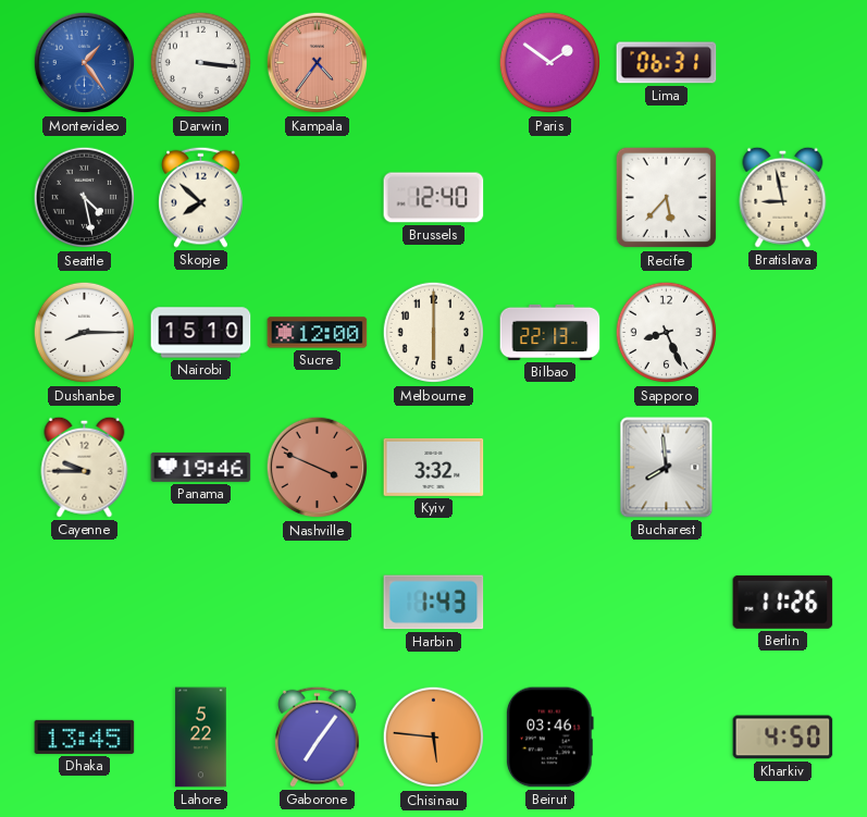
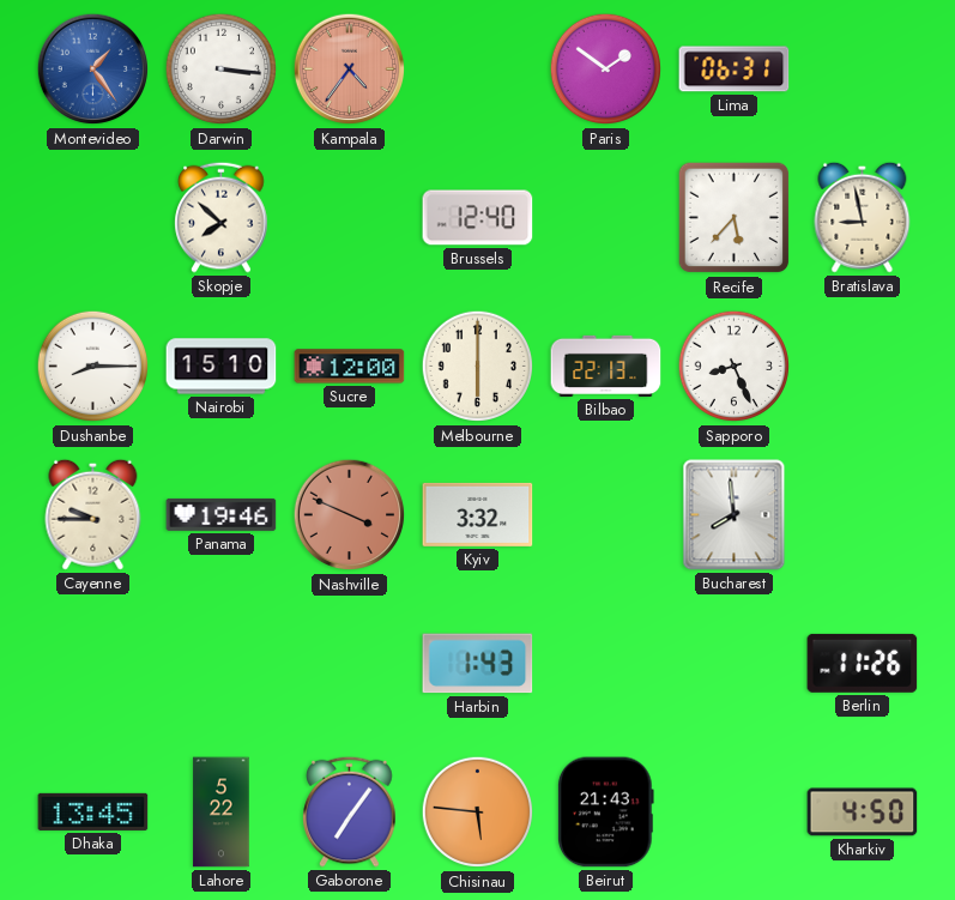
Seattle: 4:28 -> none (85, 198)
Beirut: 03:46 -> 21:43 (605, 813)
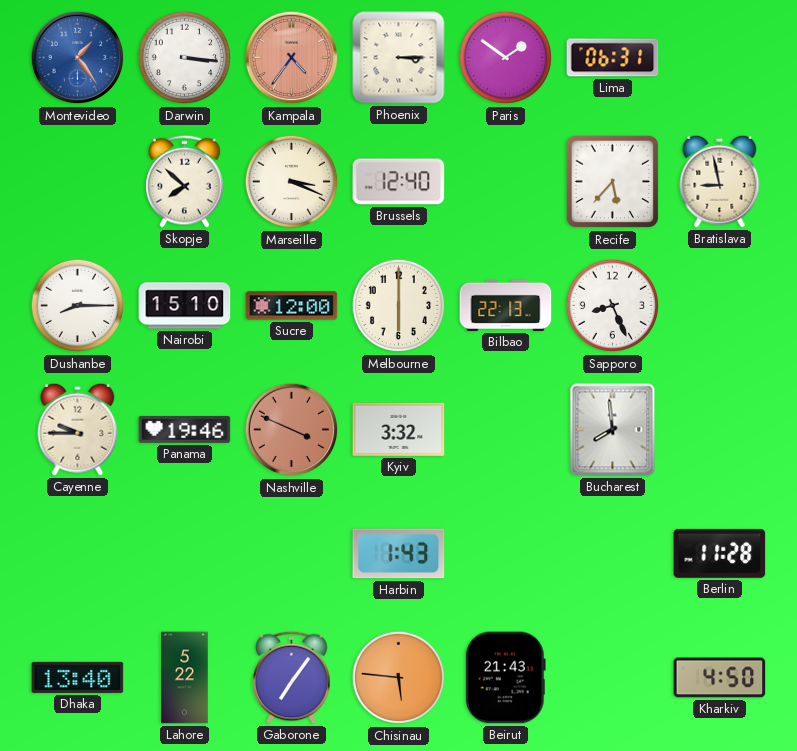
Phoenix: none -> 3:15 (399, 58)
Marseille: none -> 3:19 (292, 182)
Berlin: 11:26 -> 11:28 (720, 553)
Dhaka: 13:45 -> 13:40 (78, 677)
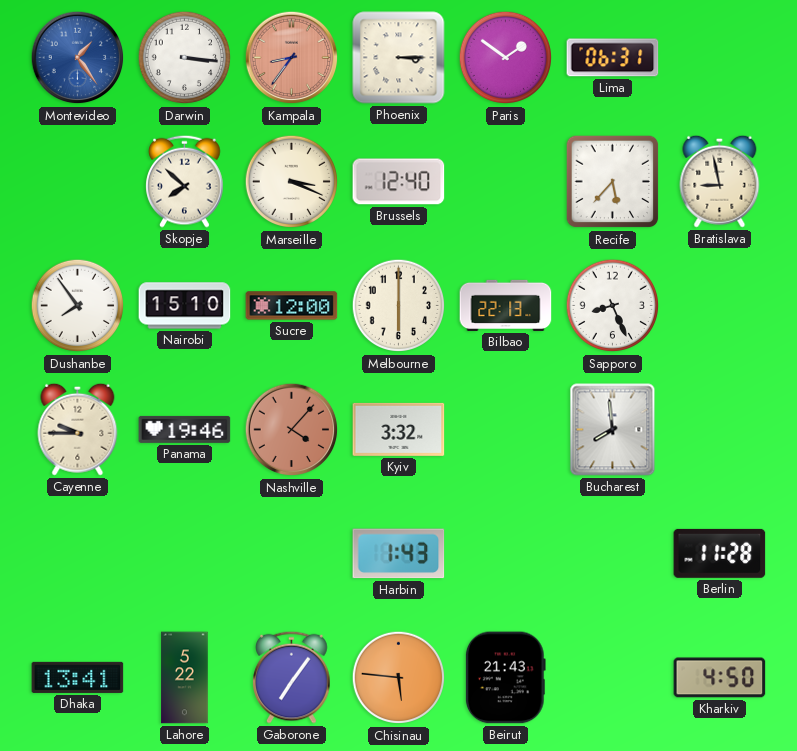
Kampala: 4:36 -> 8:36 (292, 58)
Dushanbe: 8:15 -> 7:54 (78, 306)
Nashville: 3:49 -> 4:07 (292, 430)
Dhaka: 13:40 -> 13:41 (78, 677)
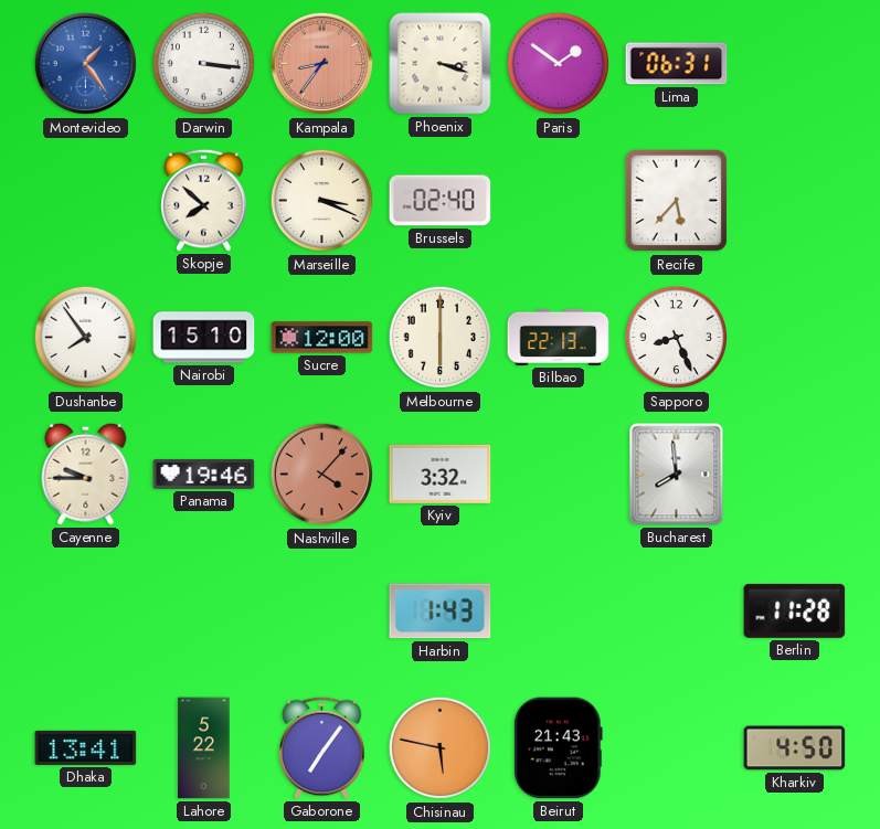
Phoenix: 3:15 -> 3:18 (441, 64)
Brussels: 12:40 -> 02:40 (441, 201)
Bratislava: 8:58 -> none (720, 181)
Chisinau: 5:46 -> 5:47 (441, 748)
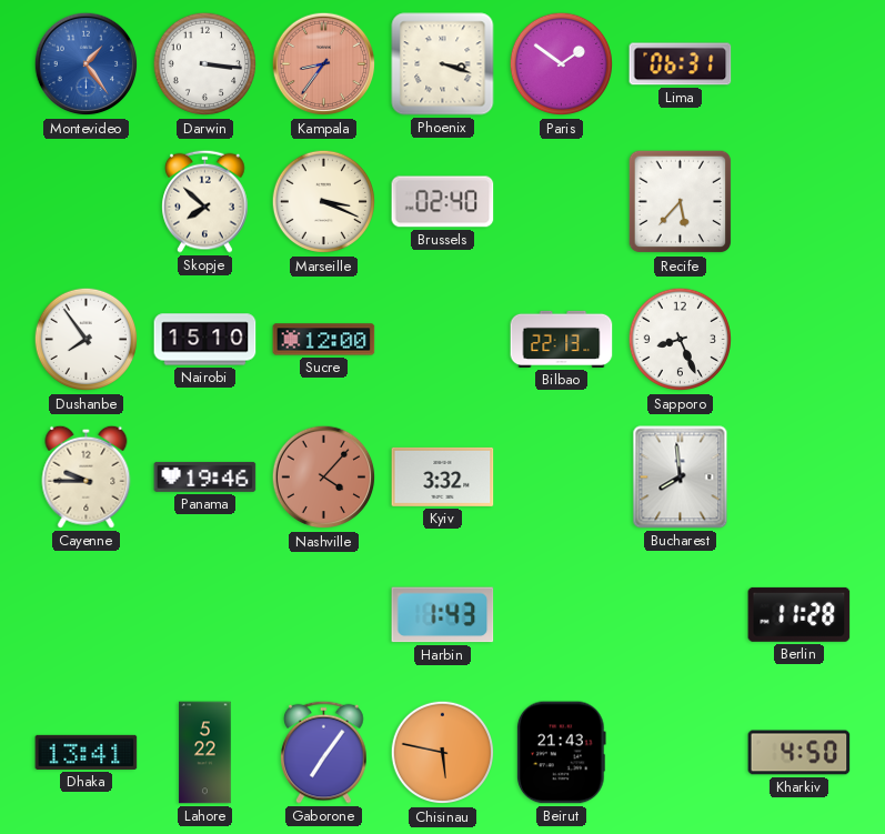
Melbourne: 6:00 -> none (441, 338)
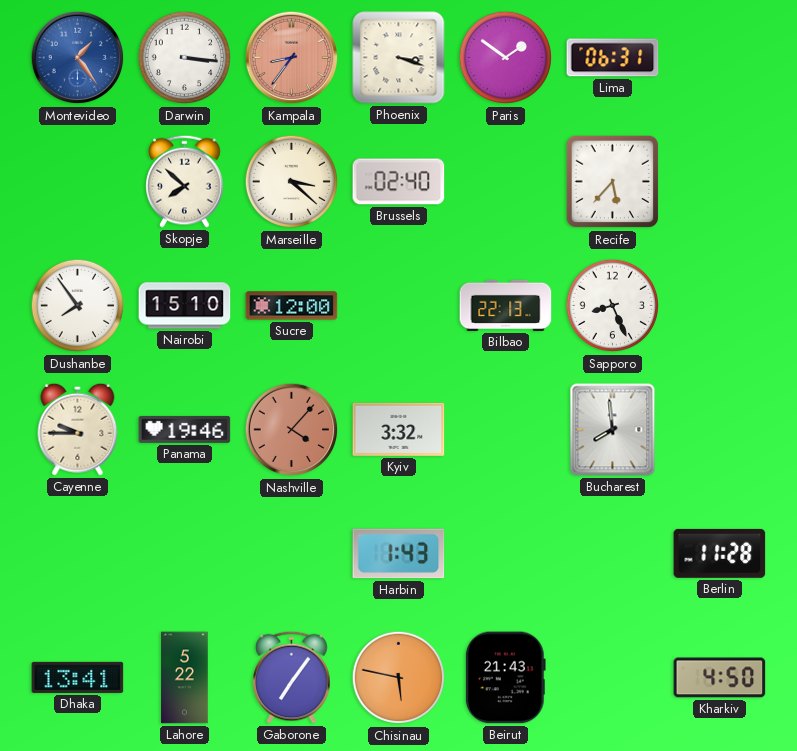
Marseille: 3:19 -> 3:22 (292, 182)
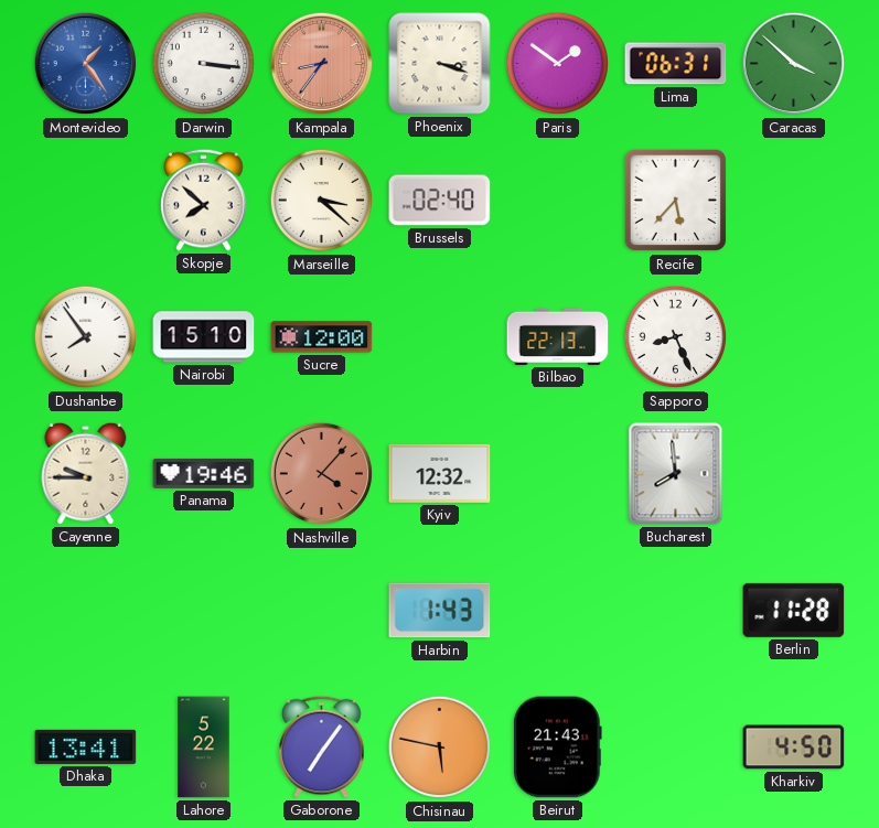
Caracas: none -> 3:52 (794, 64)
Kyiv: 3:32 -> 12:32 (440, 473)
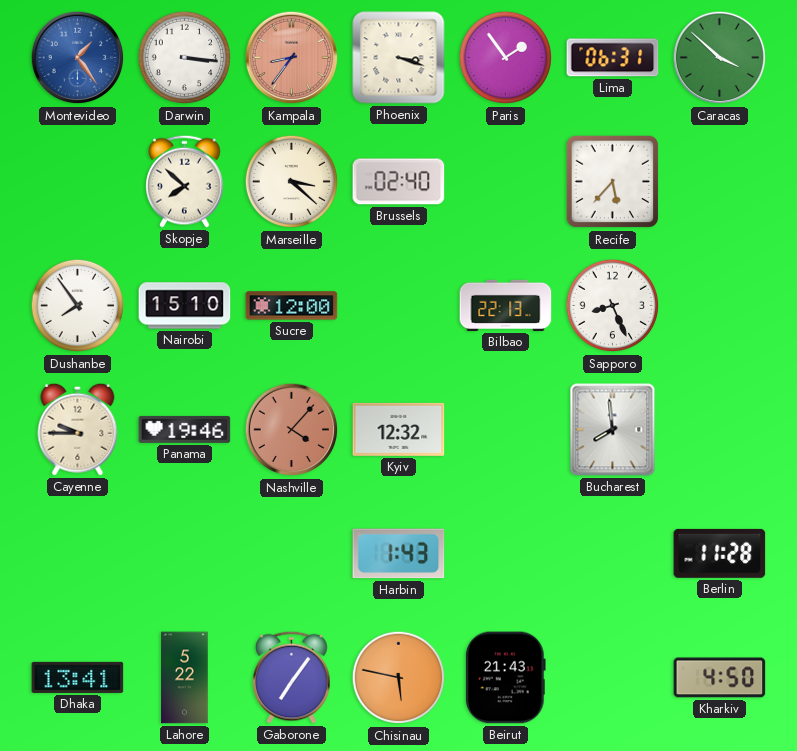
Paris: 1:51 -> 1:54 (506, 58)
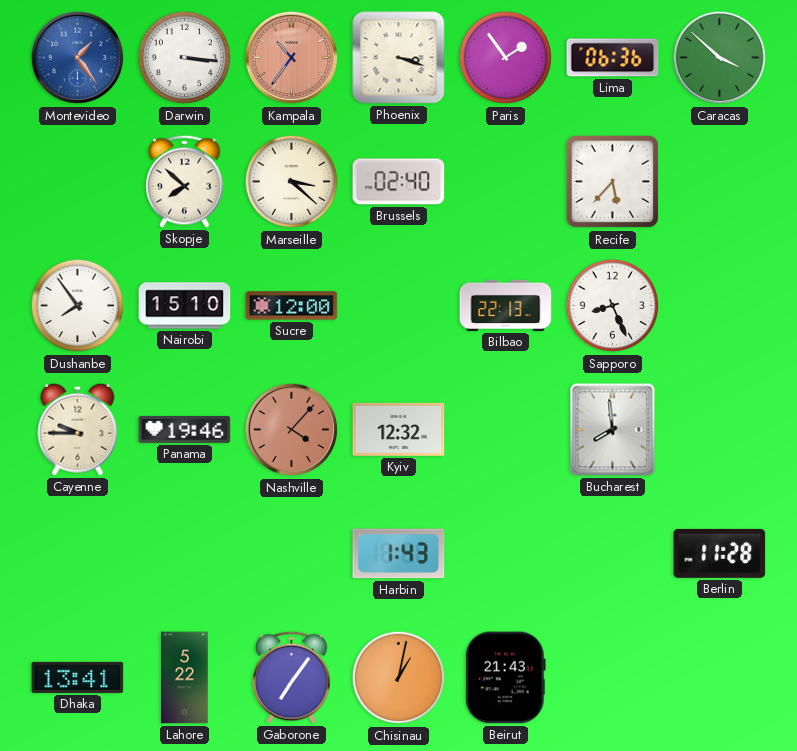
Kampala: 8:36 -> 10:36 (292, 58)
Lima: 06:31 -> 06:36 (613, 58)
Chisinau: 5:47 -> 1:02 (399, 678)
Kharkiv: 4:50 -> none (720, 678)
